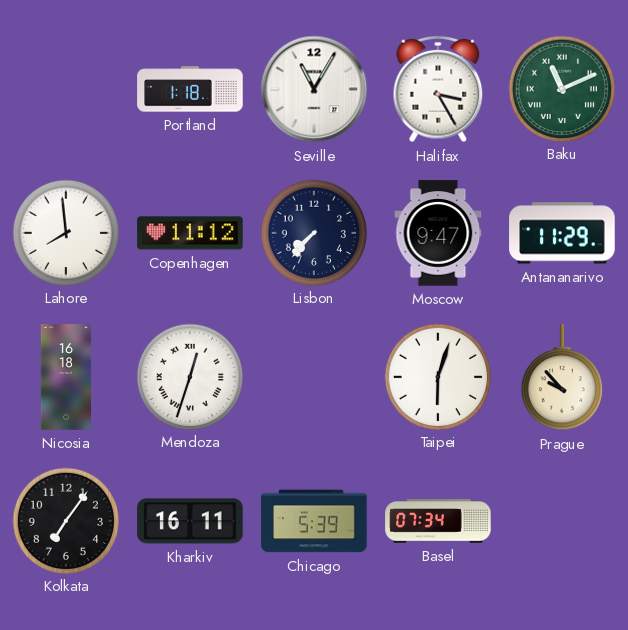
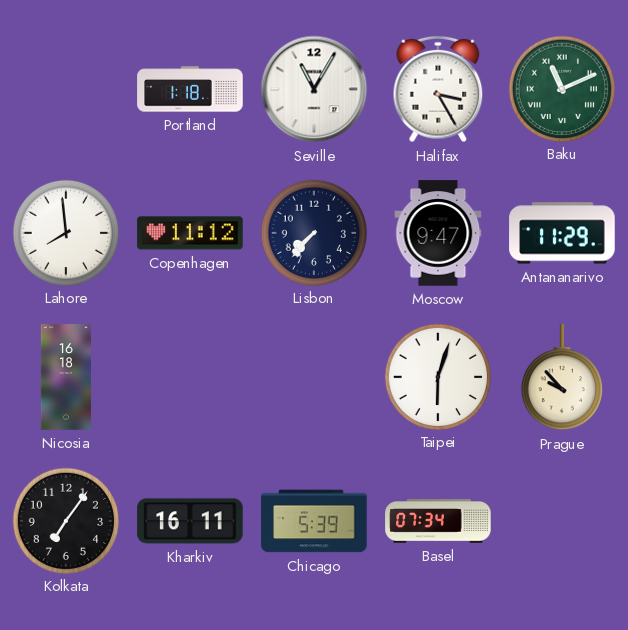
Mendoza: 12:33 -> none (189, 376)
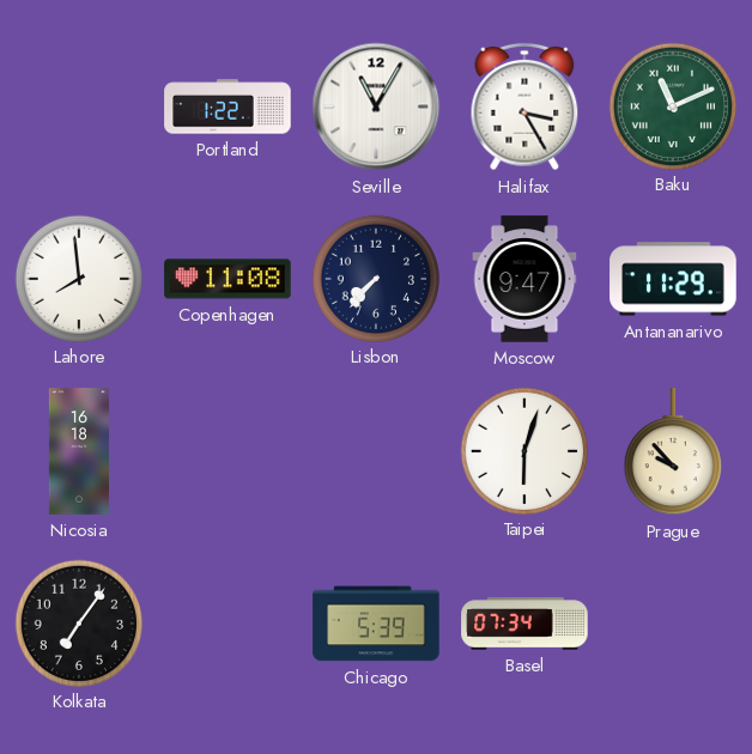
Portland: 1:18 -> 1:22 (228, 107)
Copenhagen: 11:12 -> 11:08 (228, 279)
Kharkiv: 16:11 -> none (190, 521)
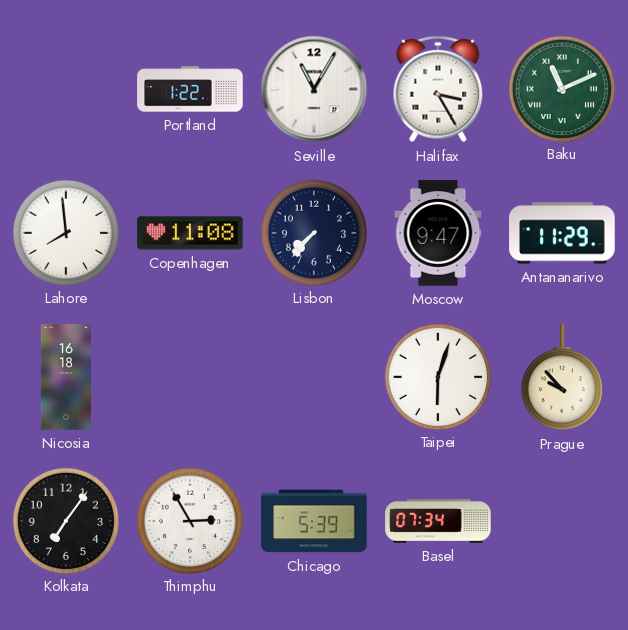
Thimphu: none -> 2:55 (189, 520)
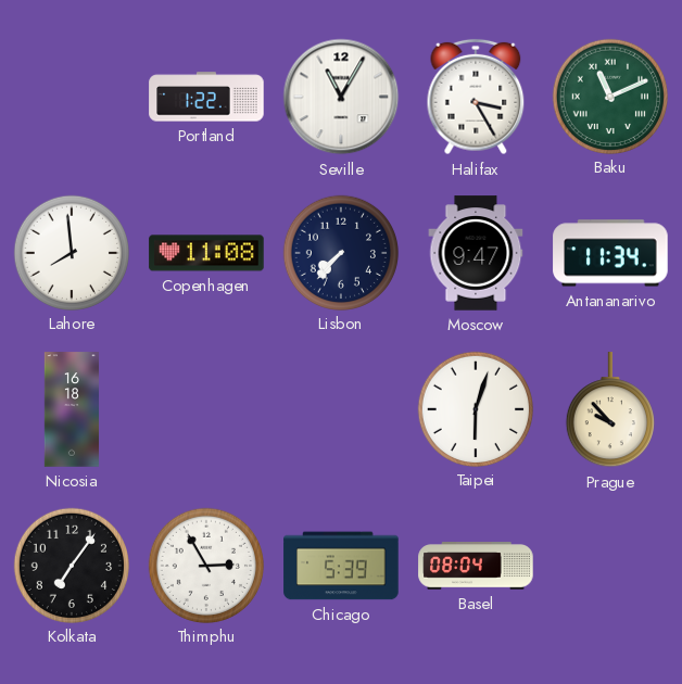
Antananarivo: 11:29 -> 11:34 (610, 253)
Basel: 07:34 -> 08:04 (476, 566)
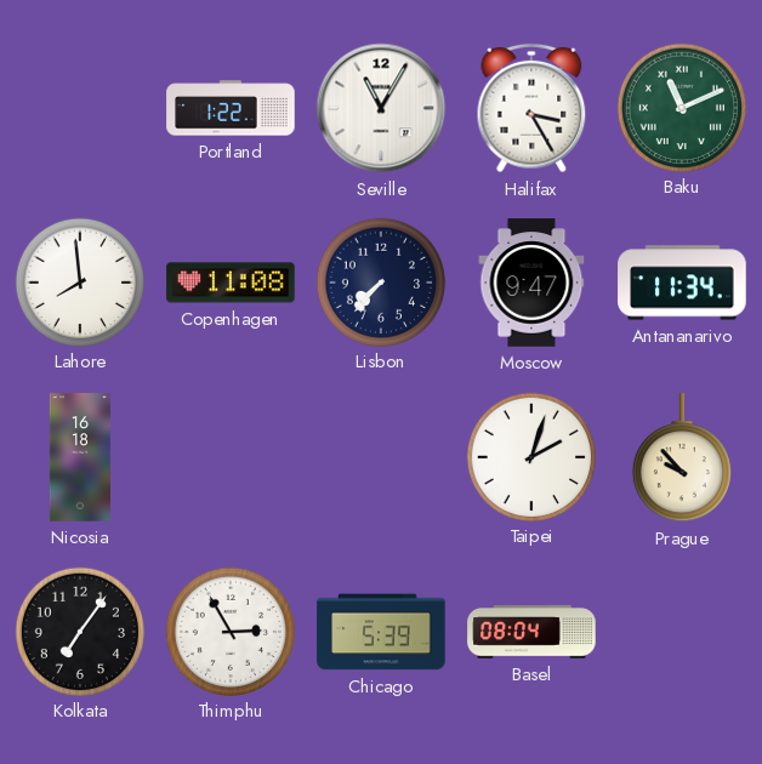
Taipei: 6:03 -> 2:03 (530, 456)
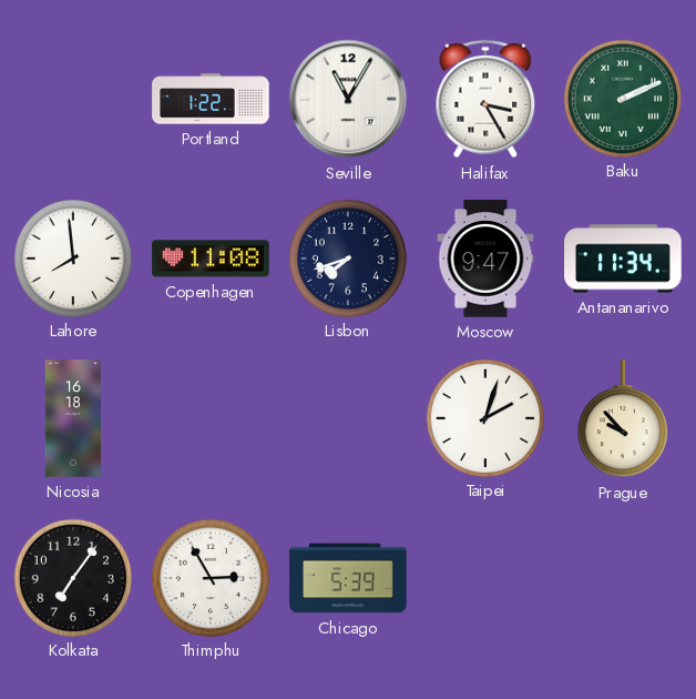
Baku: 11:11 -> 2:11 (622, 98)
Lisbon: 7:37 -> 7:42 (347, 257)
Basel: 08:04 -> none (531, 632)
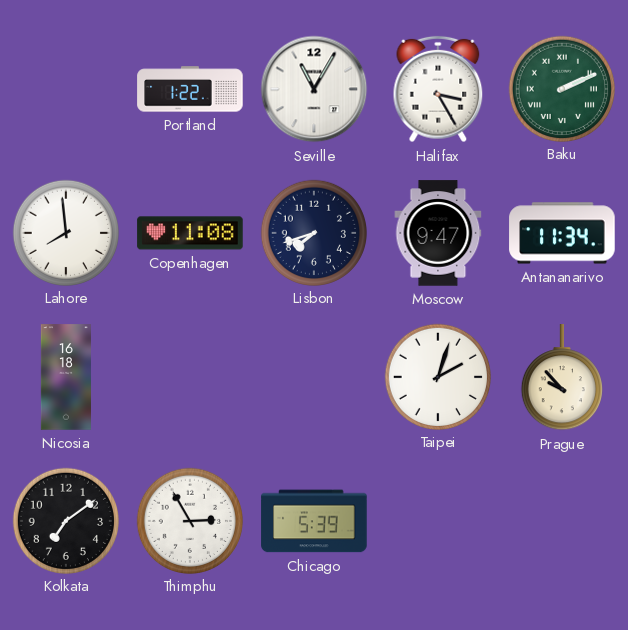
Kolkata: 7:06 -> 7:09 (65, 520)
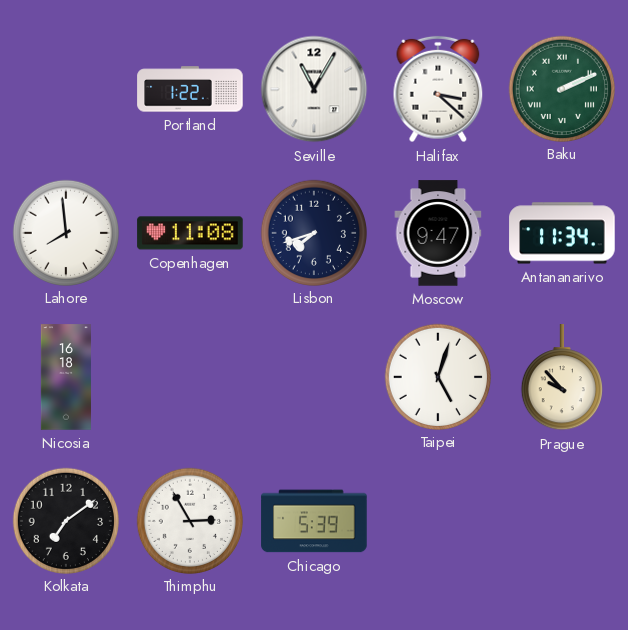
Halifax: 3:25 -> 3:22 (438, 89)
Taipei: 2:03 -> 5:03 (437, 376)
